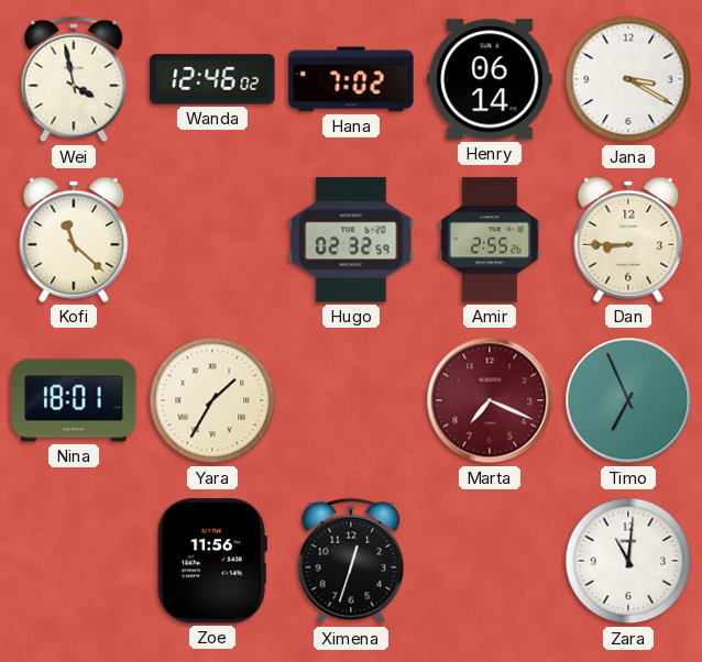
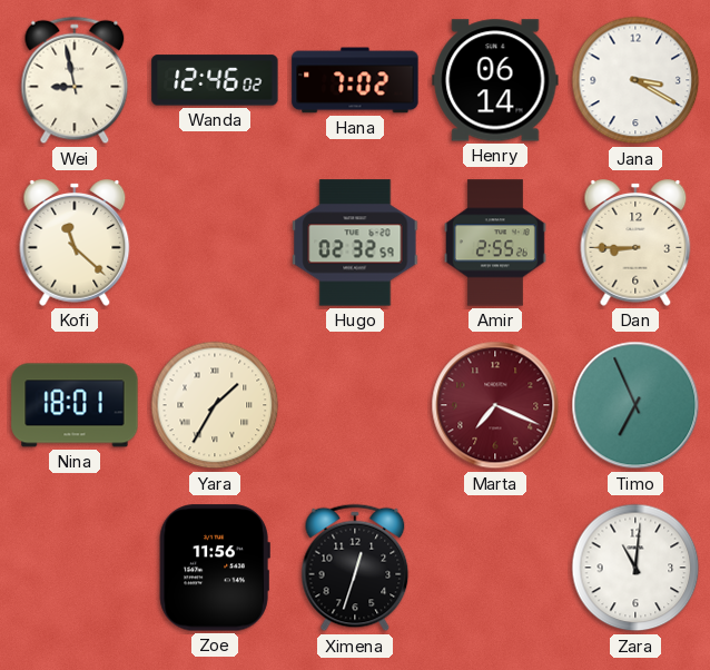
Wei: 3:58 -> 8:58 (75, 80)
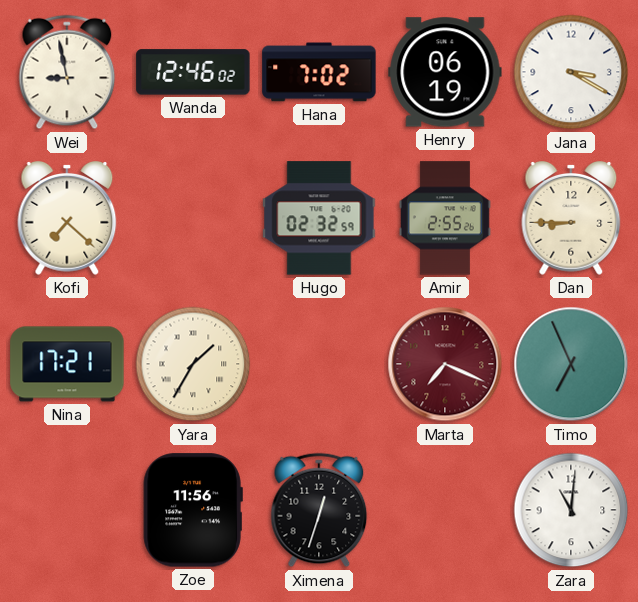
Henry: 06:14 -> 06:19 (445, 72)
Kofi: 11:22 -> 7:22 (67, 219)
Nina: 18:01 -> 17:21 (67, 364)
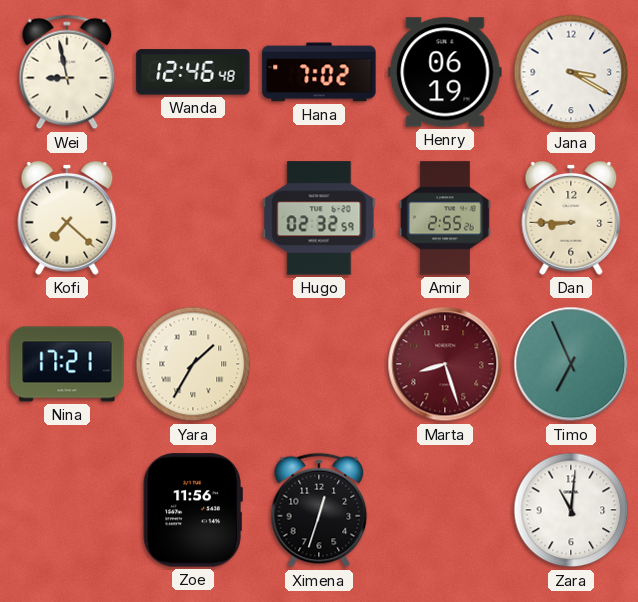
Wanda: 12:46:02 -> 12:46:48 (193, 72)
Marta: 7:19 -> 8:27 (445, 364)
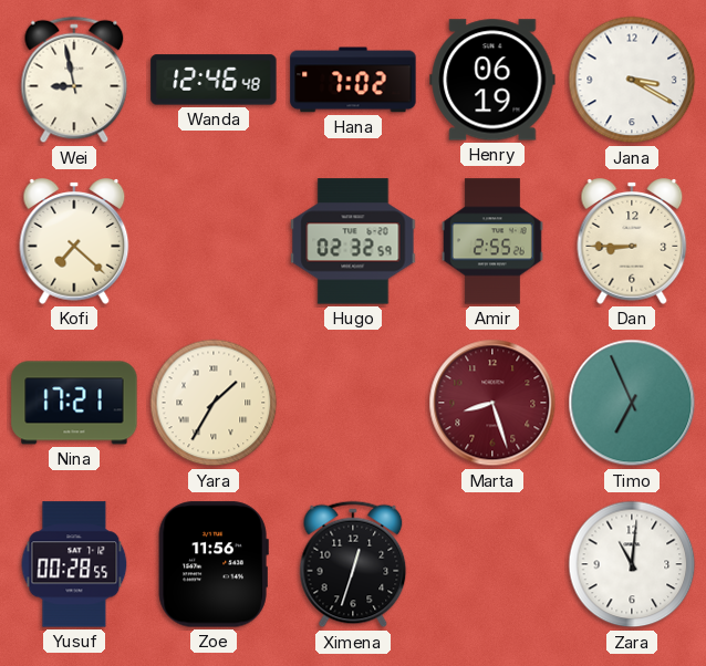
Yusuf: none -> 00:28 (74, 564)
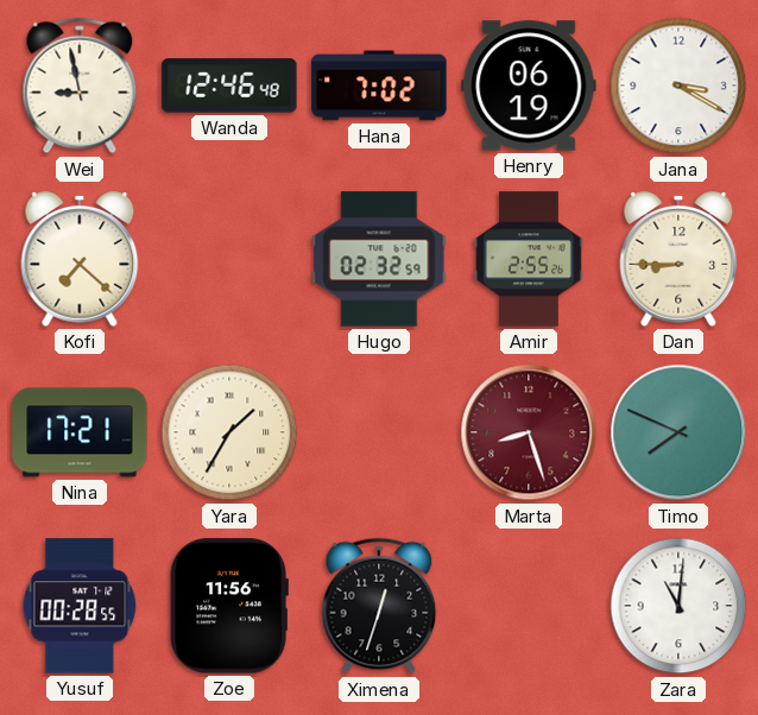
Timo: 6:56 -> 7:49 (678, 432)
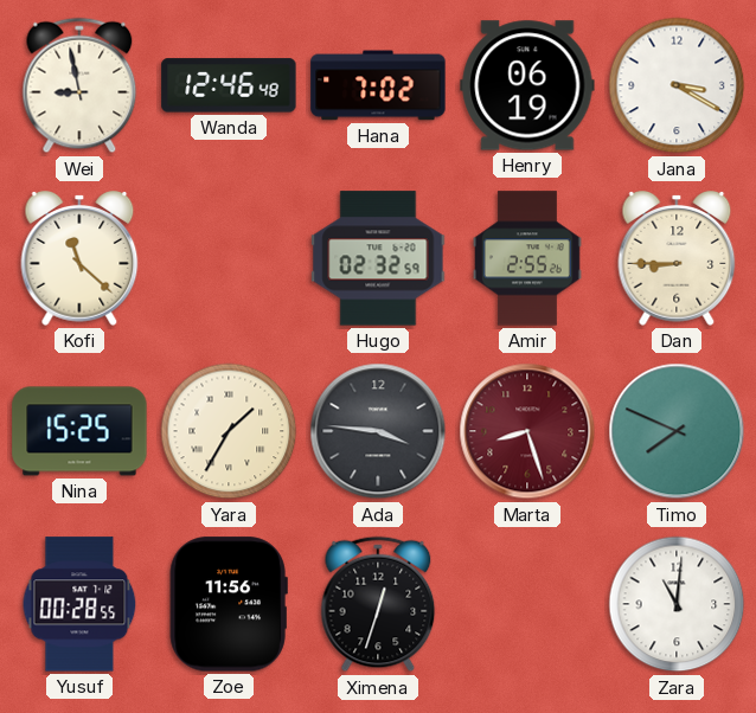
Kofi: 7:22 -> 11:22 (79, 259)
Nina: 17:21 -> 15:25 (79, 431)
Ada: none -> 3:46 (378, 431)
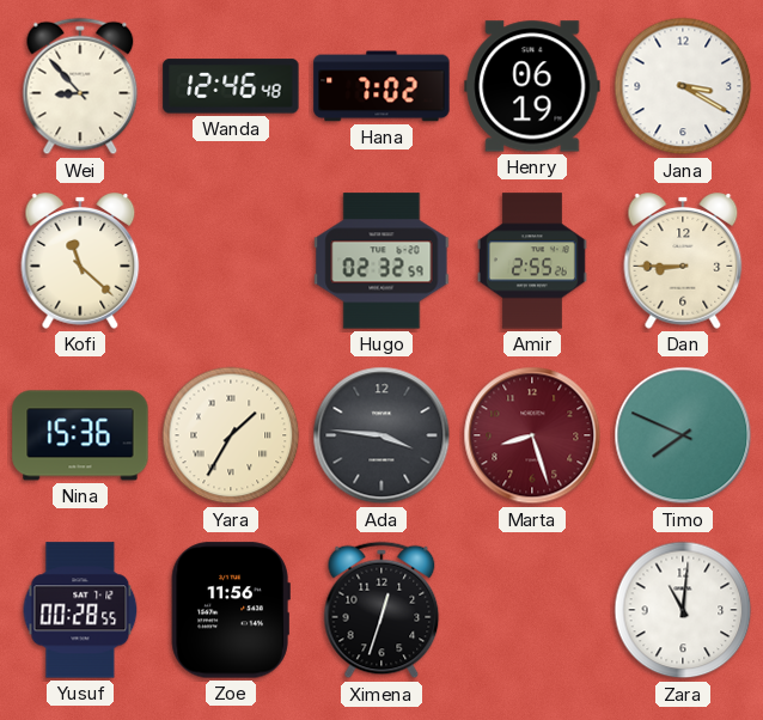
Wei: 8:58 -> 8:53 (80, 86)
Nina: 15:25 -> 15:36 (80, 435)
